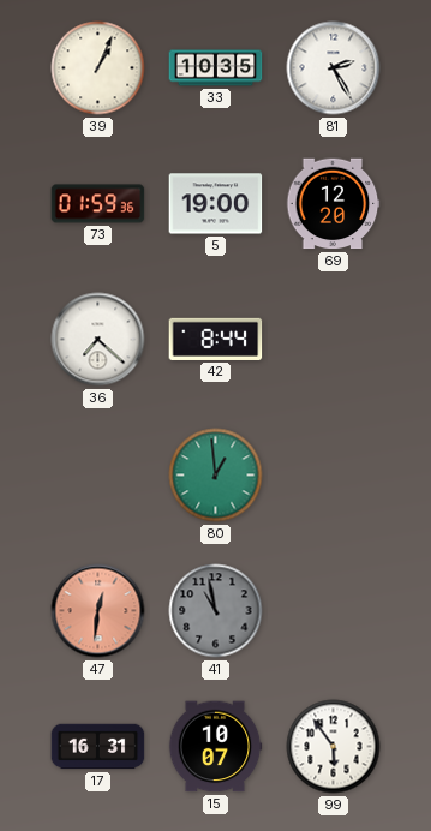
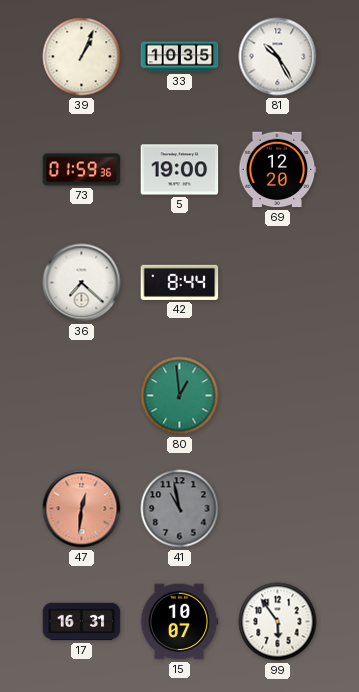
81: 2:25 -> 10:25 (278, 57)
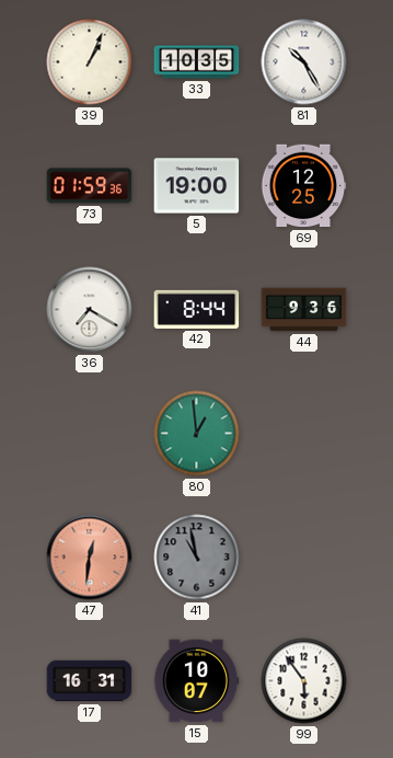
69: 12:20 -> 12:25 (303, 186)
36: 7:22 -> 7:20 (90, 310)
44: none -> 9:36 (304, 310)
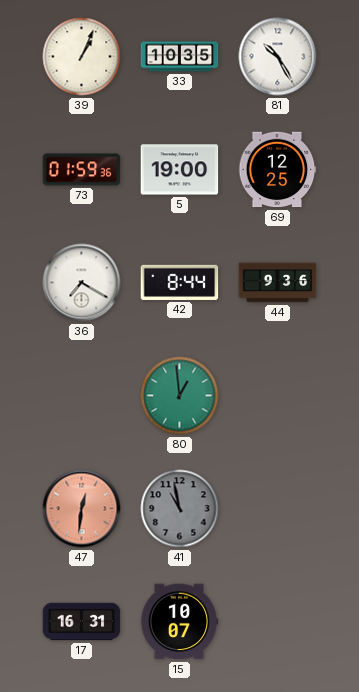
99: 5:54 -> none (304, 681)
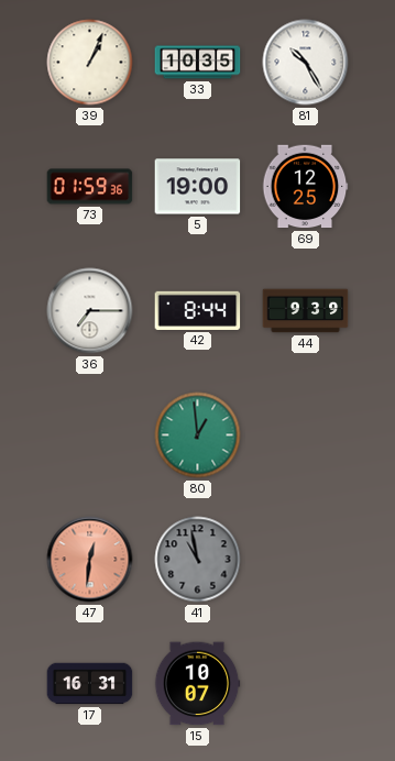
36: 7:20 -> 7:15 (90, 311)
44: 9:36 -> 9:39 (306, 311)
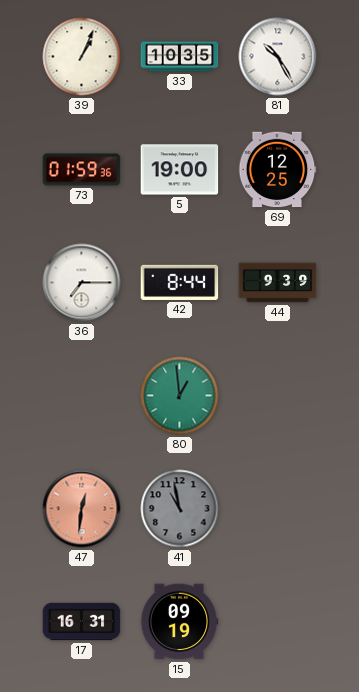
15: 10:07 -> 09:19 (179, 622)
